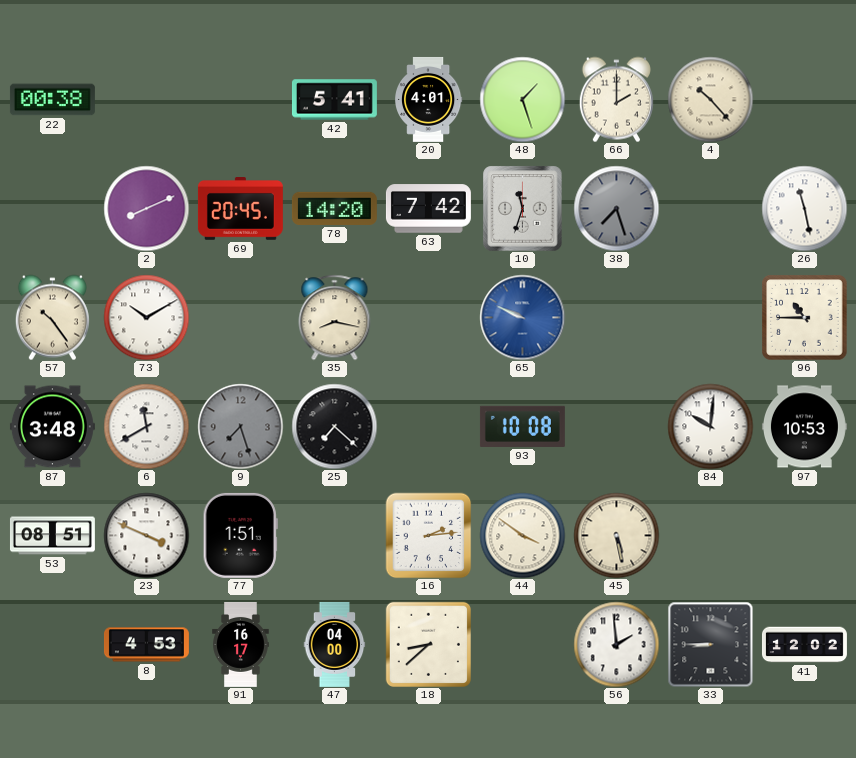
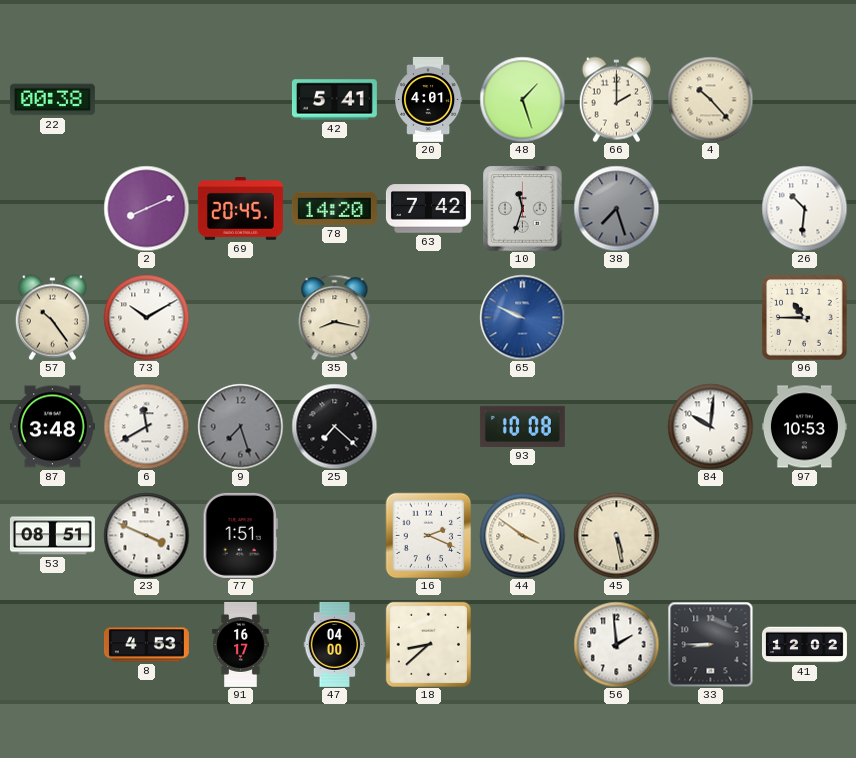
26: 11:28 -> 10:31 (804, 208)
16: 2:14 -> 2:19 (428, 535)
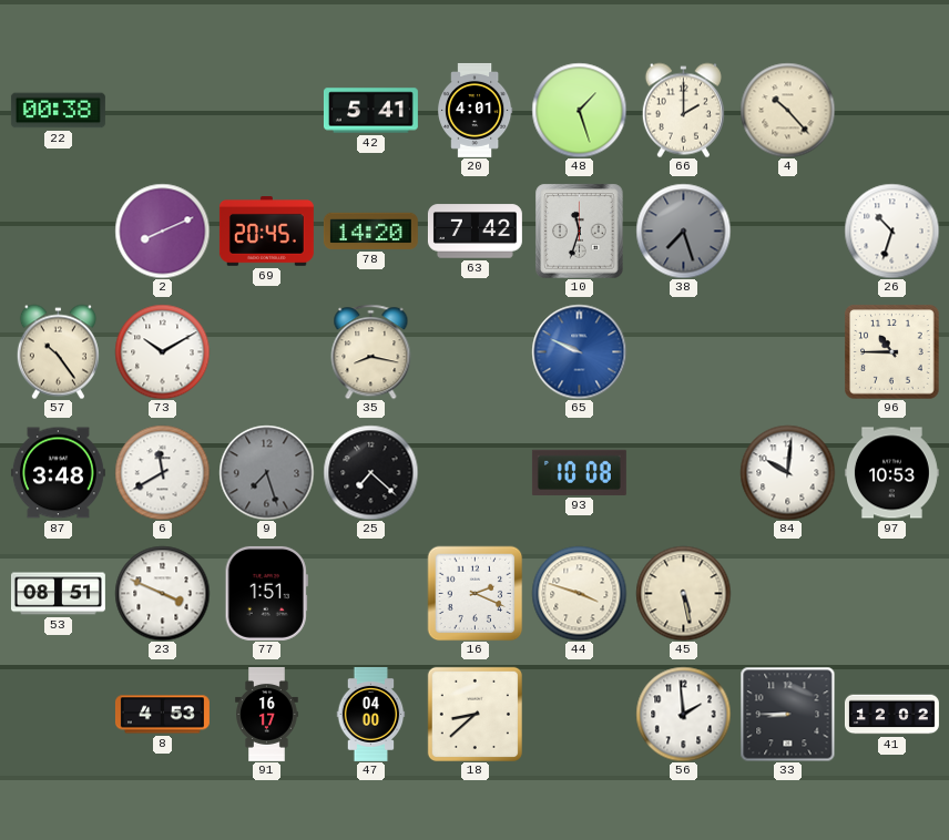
26: 10:31 -> 10:33 (891, 231)
44: 3:51 -> 3:48 (579, 593)
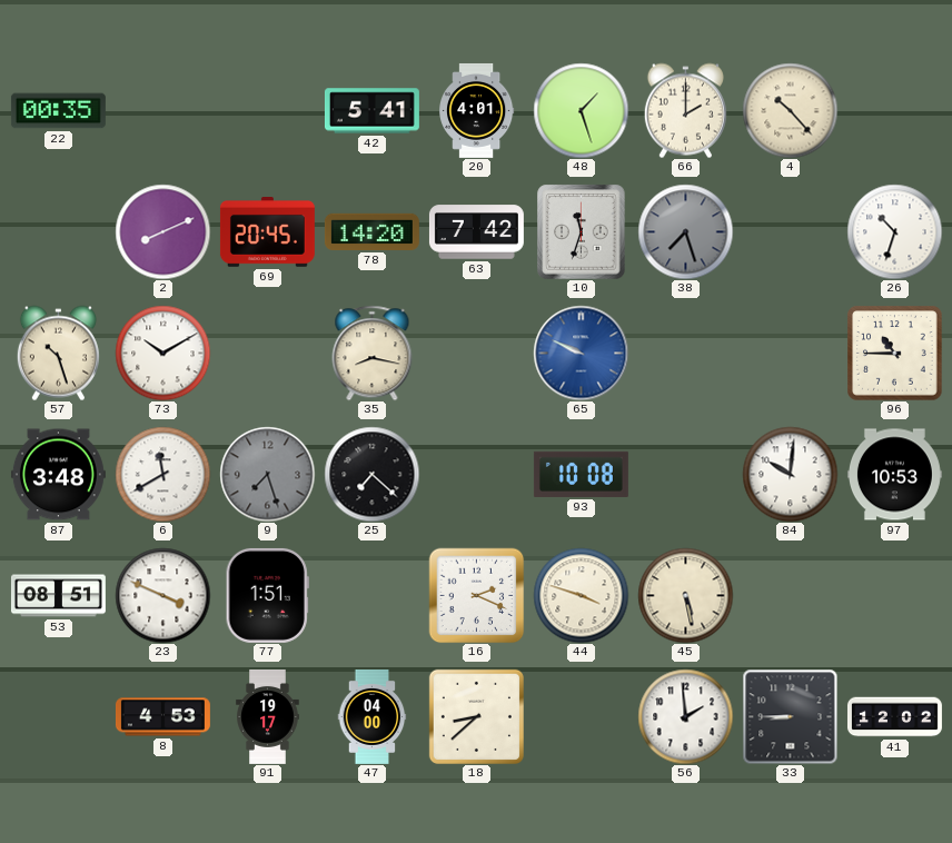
22: 00:38 -> 00:35 (58, 111)
57: 10:24 -> 10:27 (58, 353)
91: 16:17 -> 19:17 (268, 716)
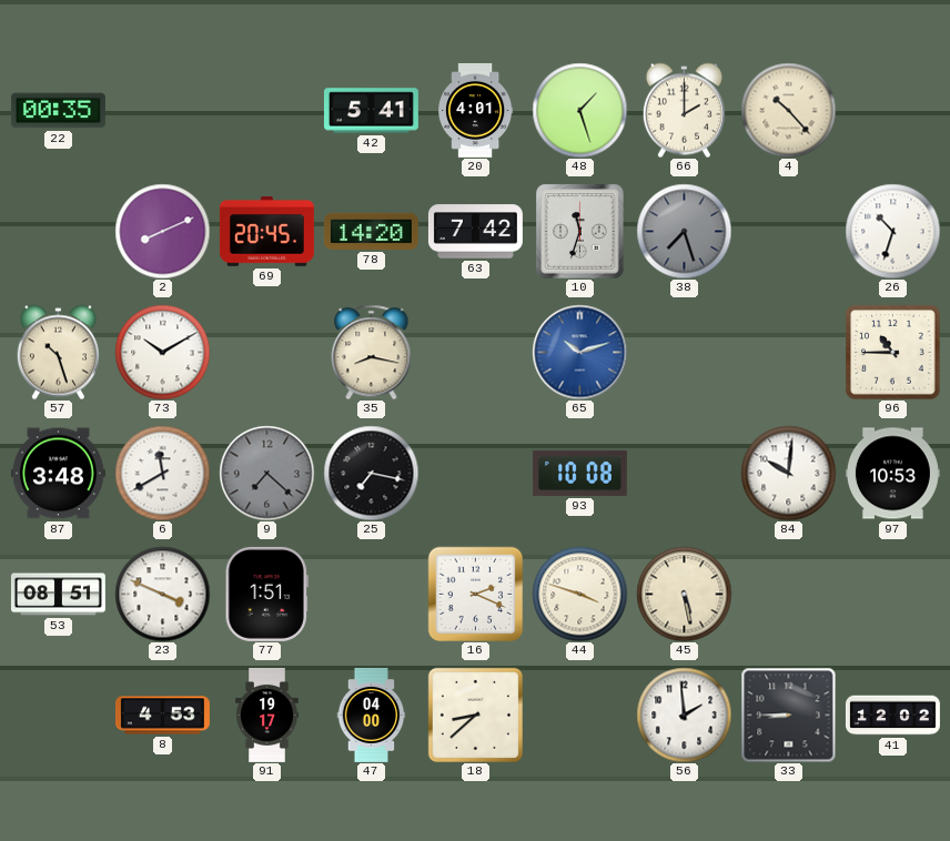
65: 9:49 -> 10:12 (579, 352)
9: 7:27 -> 7:22 (266, 473)
25: 7:22 -> 7:17 (371, 473)
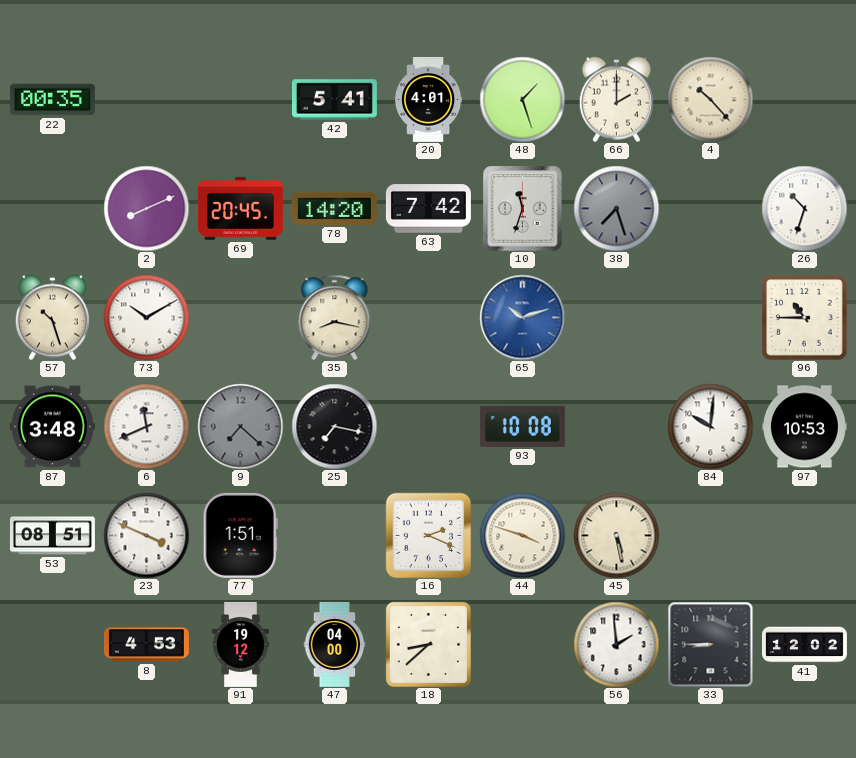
6: 11:40 -> 11:41 (146, 426)
91: 19:17 -> 19:12 (241, 644)
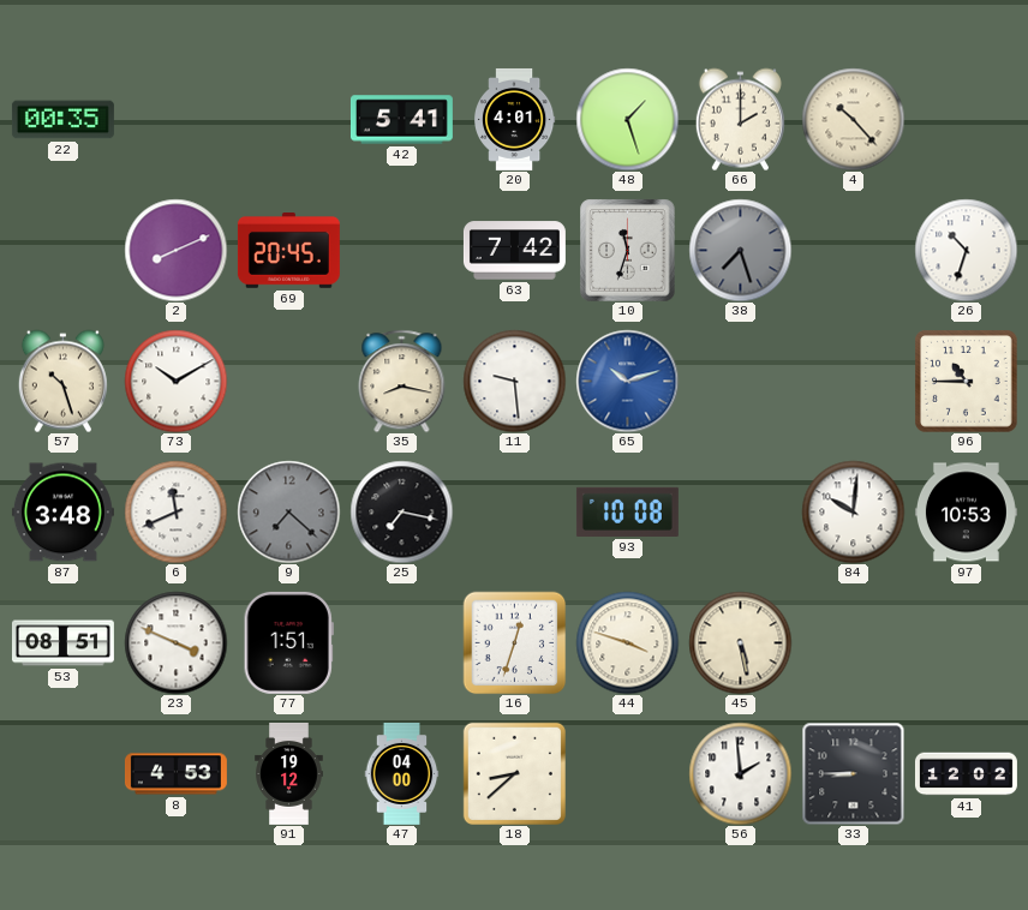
78: 14:20 -> none (334, 208)
11: none -> 9:29 (514, 381)
16: 2:19 -> 12:33 (514, 642)
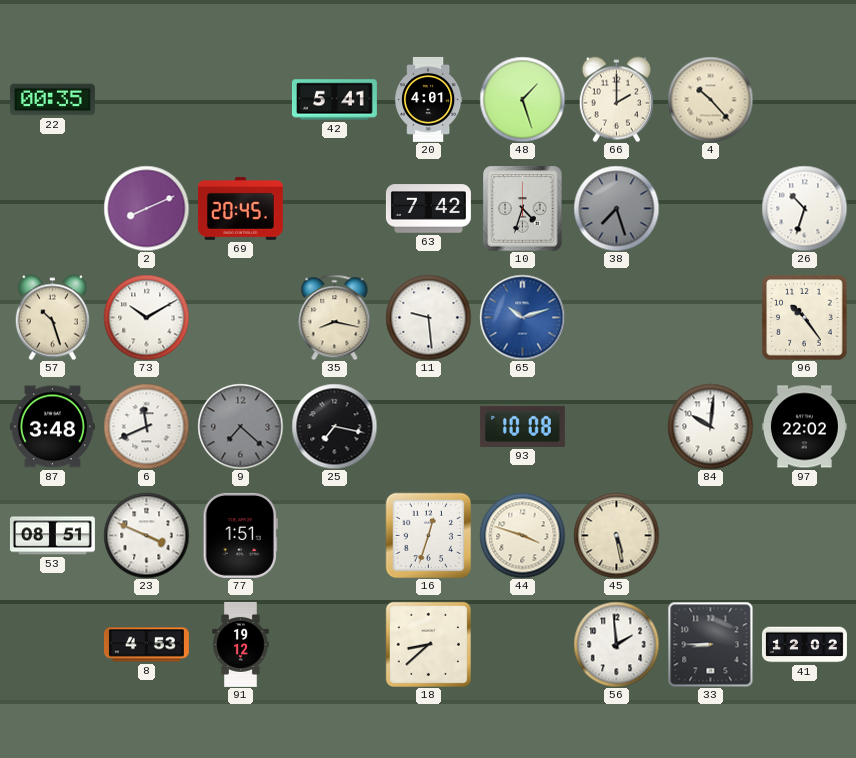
10: 11:33 -> 4:33 (523, 208)
96: 10:45 -> 10:24 (804, 317)
97: 10:53 -> 22:02 (804, 427)
47: 04:00 -> none (402, 773)
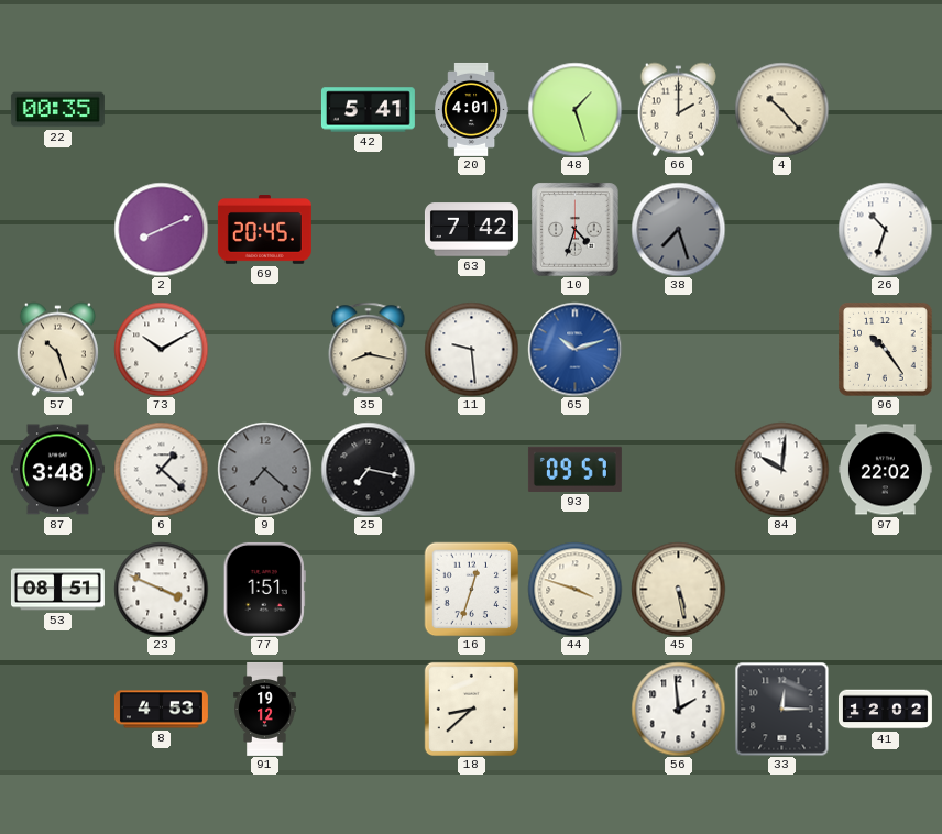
6: 11:41 -> 1:22 (161, 469)
93: 10:08 -> 09:57 (574, 469)
33: 8:45 -> 12:15 (781, 709)
